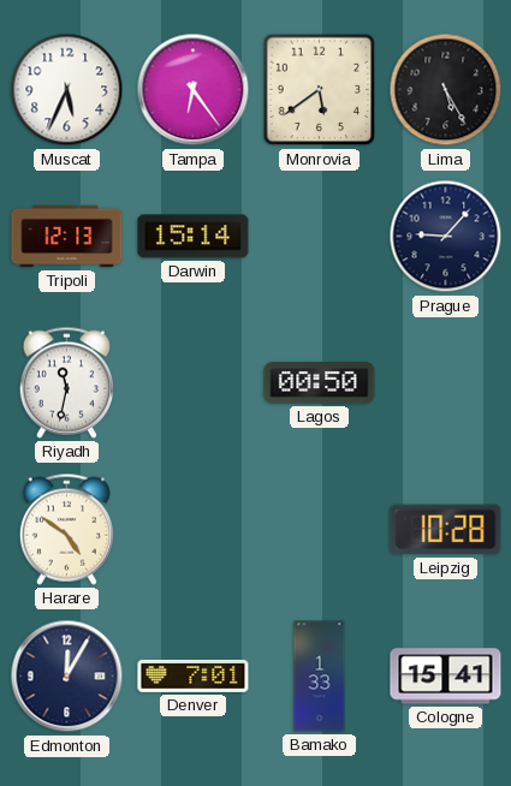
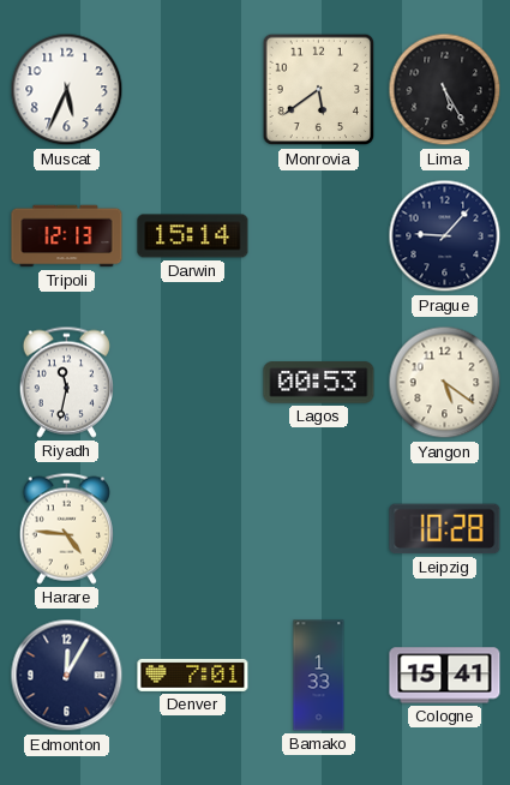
Tampa: 6:24 -> none (194, 90)
Lagos: 00:50 -> 00:53 (319, 383)
Yangon: none -> 5:21 (445, 383)
Harare: 4:51 -> 4:46 (66, 528)
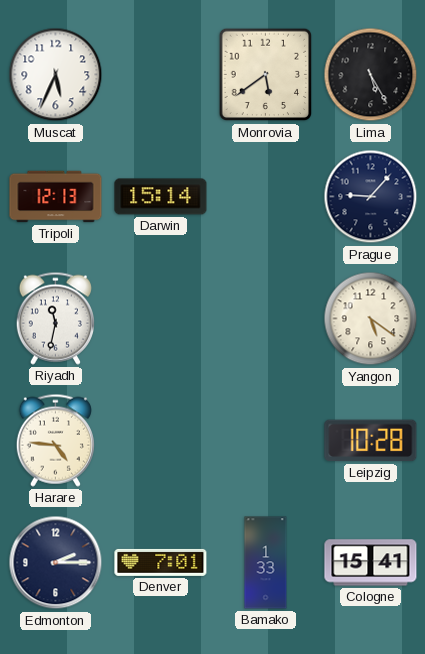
Lagos: 00:53 -> none (319, 383)
Edmonton: 12:05 -> 2:15 (56, 563)
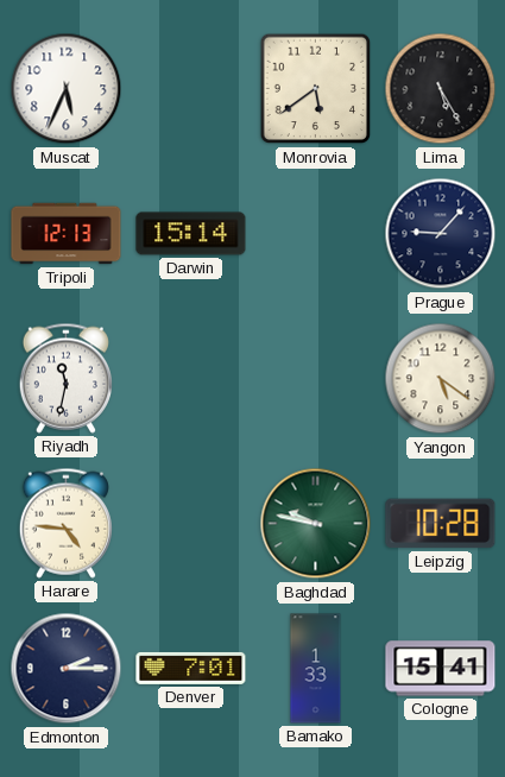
Baghdad: none -> 9:47 (316, 524)
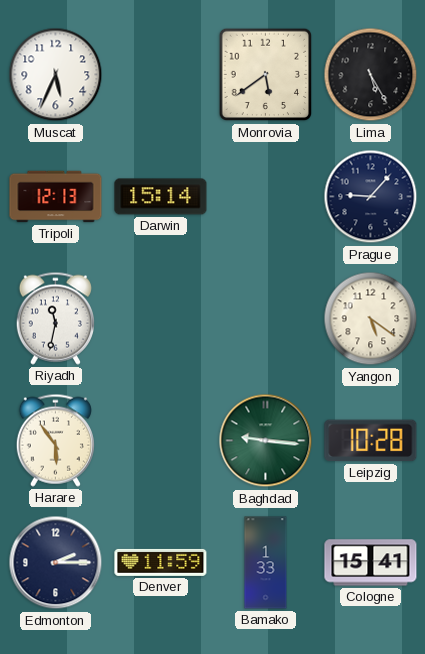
Harare: 4:46 -> 5:54 (55, 440)
Baghdad: 9:47 -> 9:16 (266, 441)
Denver: 7:01 -> 11:59 (161, 562)
